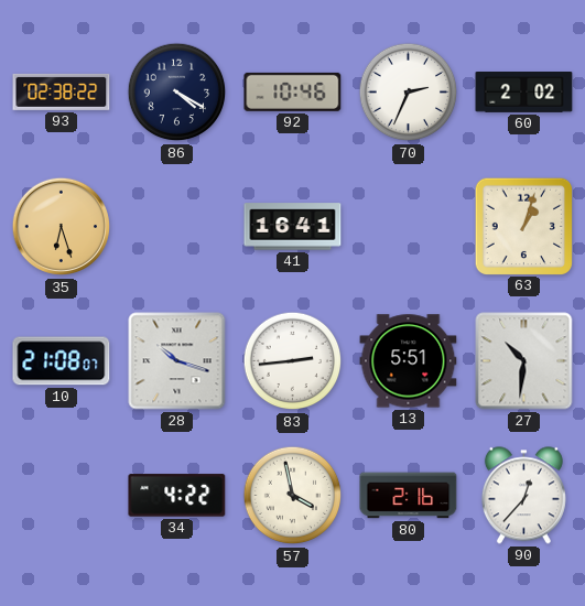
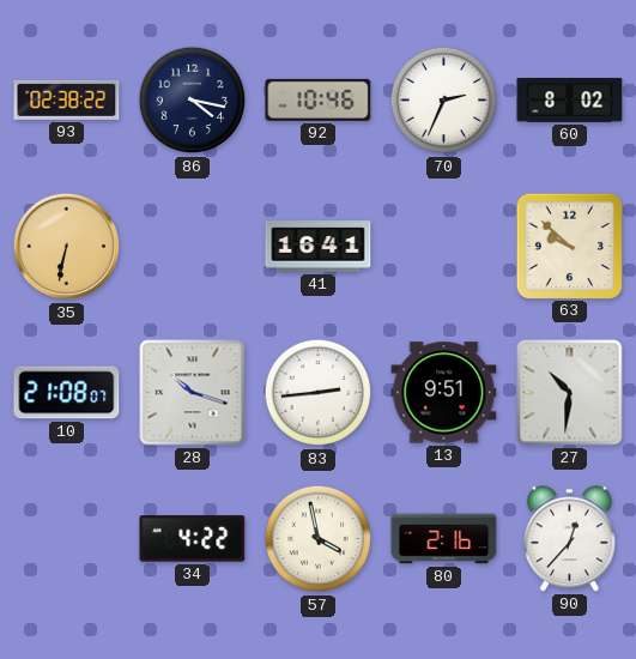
86: 4:20 -> 4:17 (193, 101)
60: 2:02 -> 8:02 (570, 101)
35: 6:27 -> 6:32 (67, 247)
63: 1:03 -> 9:52 (569, 246)
13: 5:51 -> 9:51 (444, 393)
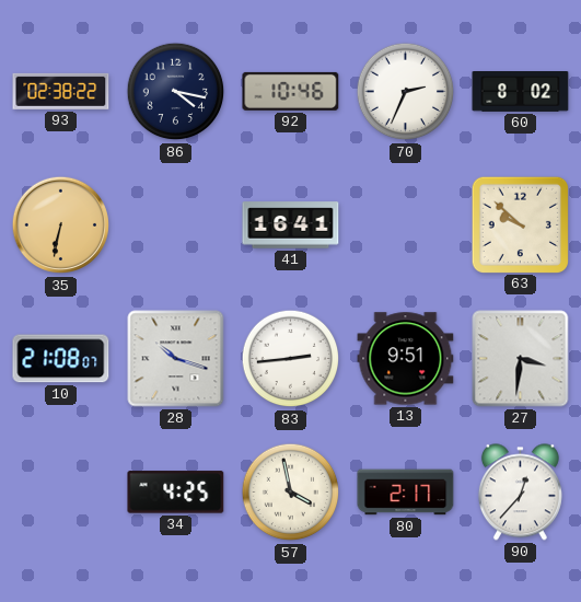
27: 10:31 -> 3:31 (521, 359)
34: 4:22 -> 4:25 (176, 493)
80: 2:16 -> 2:17 (406, 493)
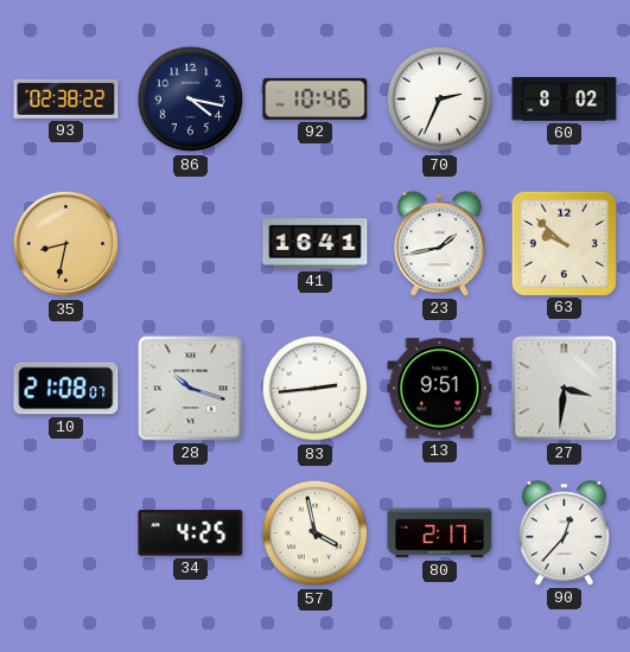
35: 6:32 -> 8:32 (66, 244)
23: none -> 1:43 (439, 244)
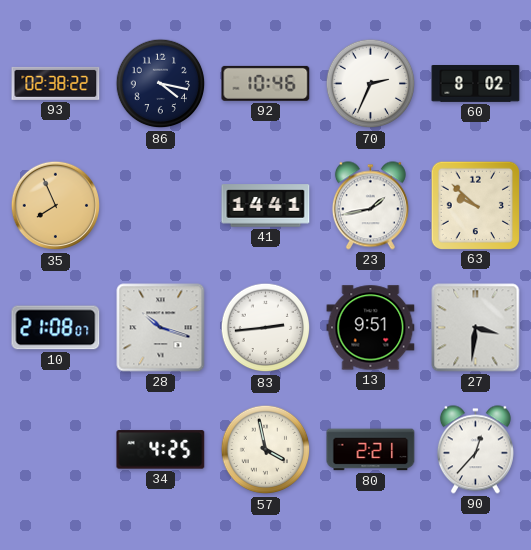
35: 8:32 -> 7:56 (56, 206)
41: 16:41 -> 14:41 (266, 206)
80: 2:17 -> 2:21 (371, 450)
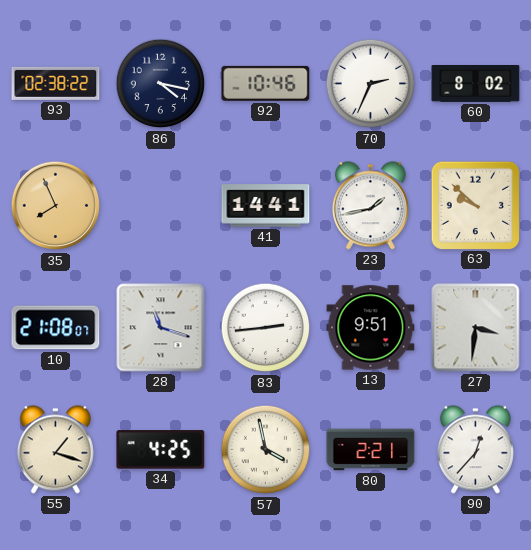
28: 10:18 -> 11:18 (161, 328)
55: none -> 1:18 (55, 450)
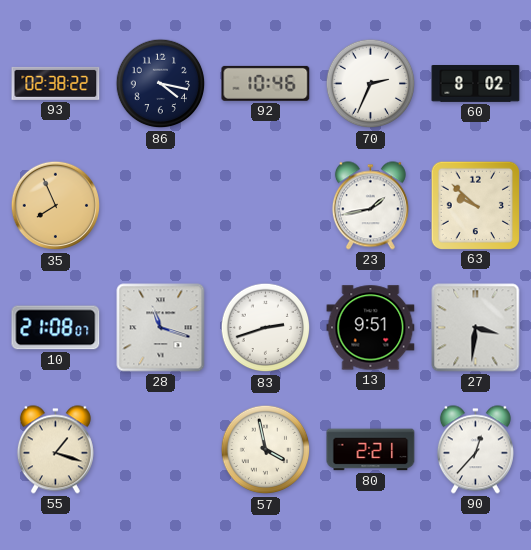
41: 14:41 -> none (266, 206)
83: 2:44 -> 2:42 (266, 328)
34: 4:25 -> none (161, 450)
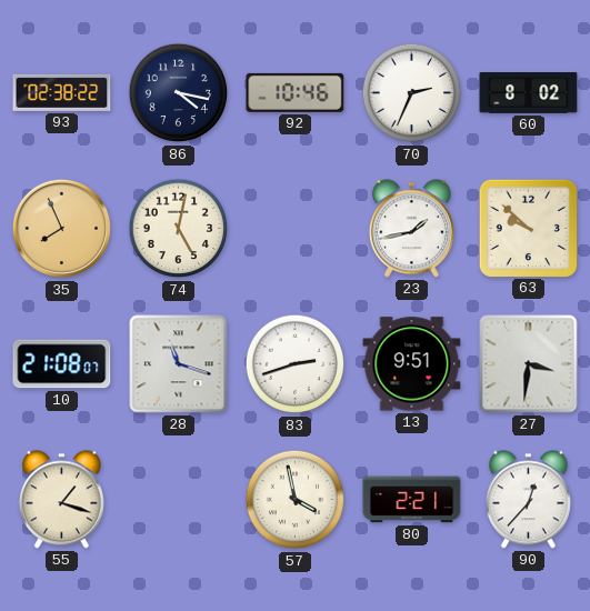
74: none -> 5:02 (179, 229)
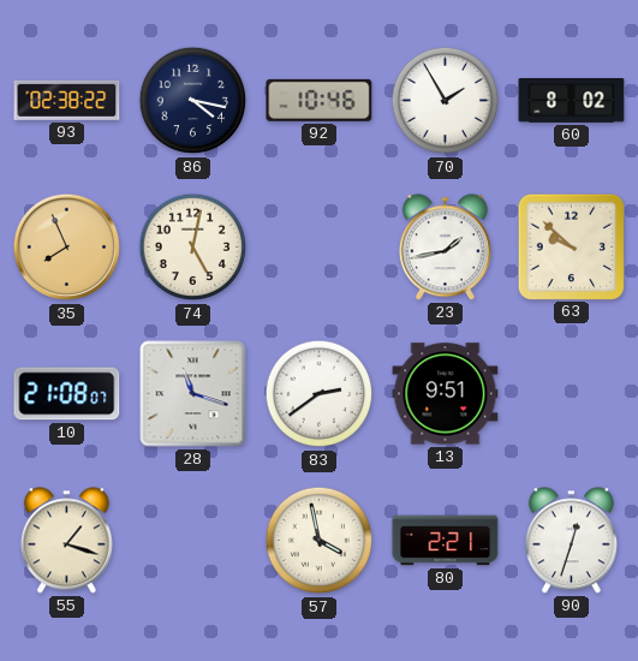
70: 2:34 -> 1:55 (446, 101)
83: 2:42 -> 2:39 (320, 394)
27: 3:31 -> none (529, 364)
90: 12:37 -> 12:33 (571, 541)
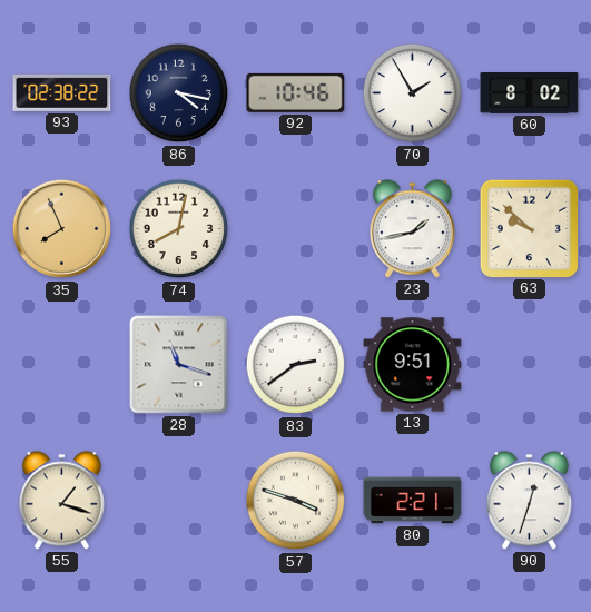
74: 5:02 -> 8:02 (179, 229)
10: 21:08 -> none (67, 394)
57: 3:58 -> 3:48 (296, 501)
